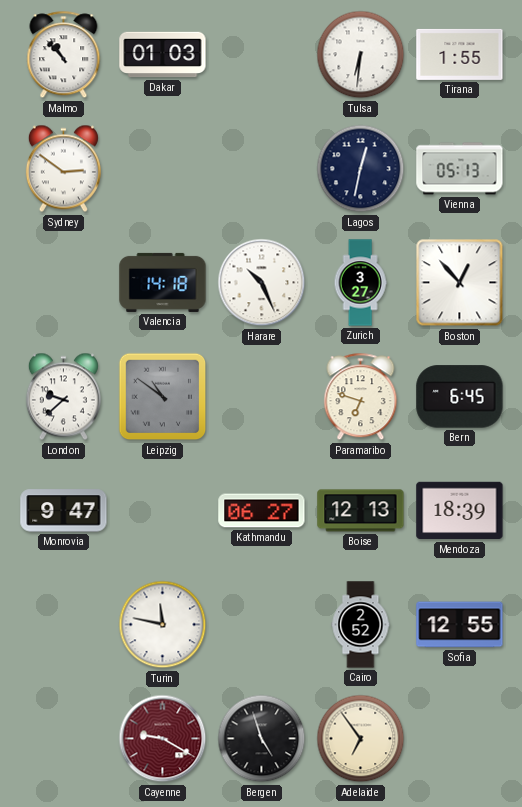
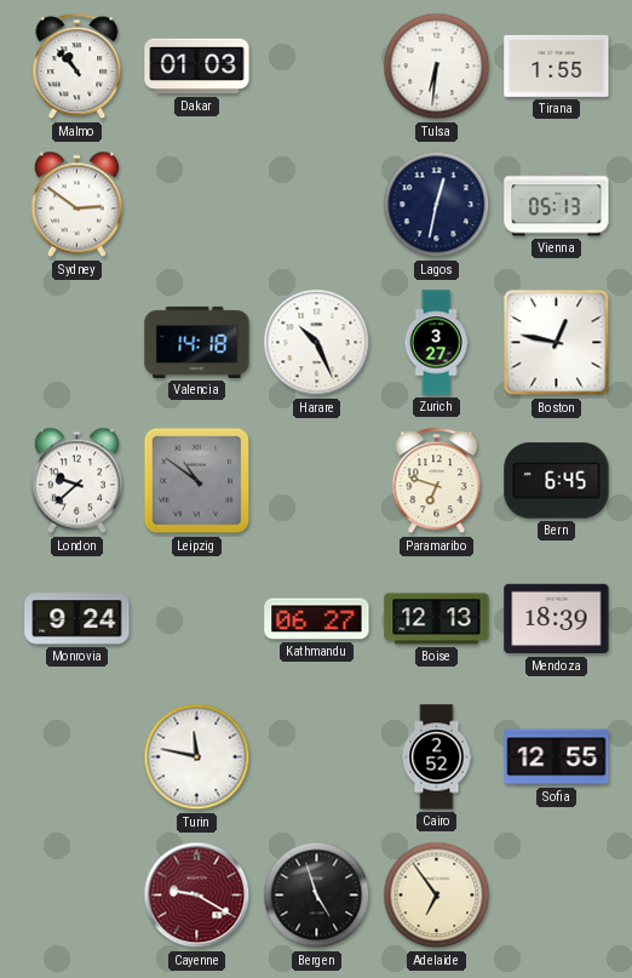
Boston: 12:53 -> 12:47 (557, 343)
Monrovia: 9:47 -> 9:24 (77, 619)
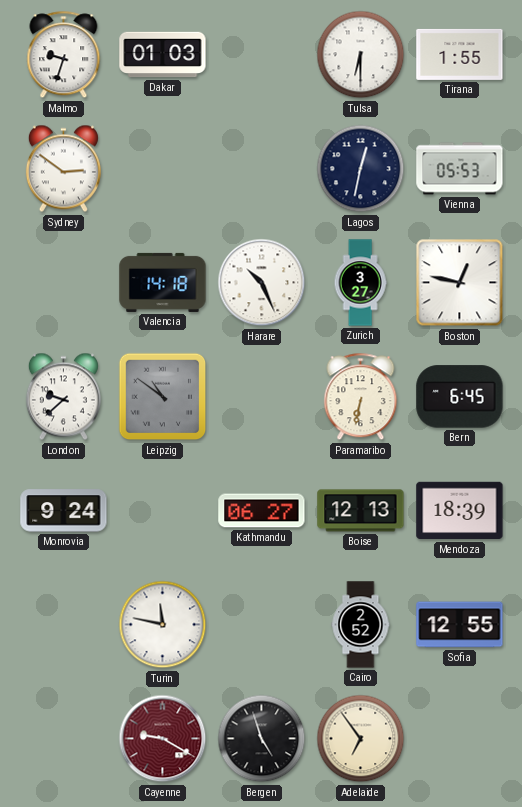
Malmo: 10:53 -> 9:33 (64, 55)
Tulsa: 6:31 -> 6:30 (361, 55)
Vienna: 05:13 -> 05:53 (460, 169)
Paramaribo: 6:48 -> 6:32 (361, 397)
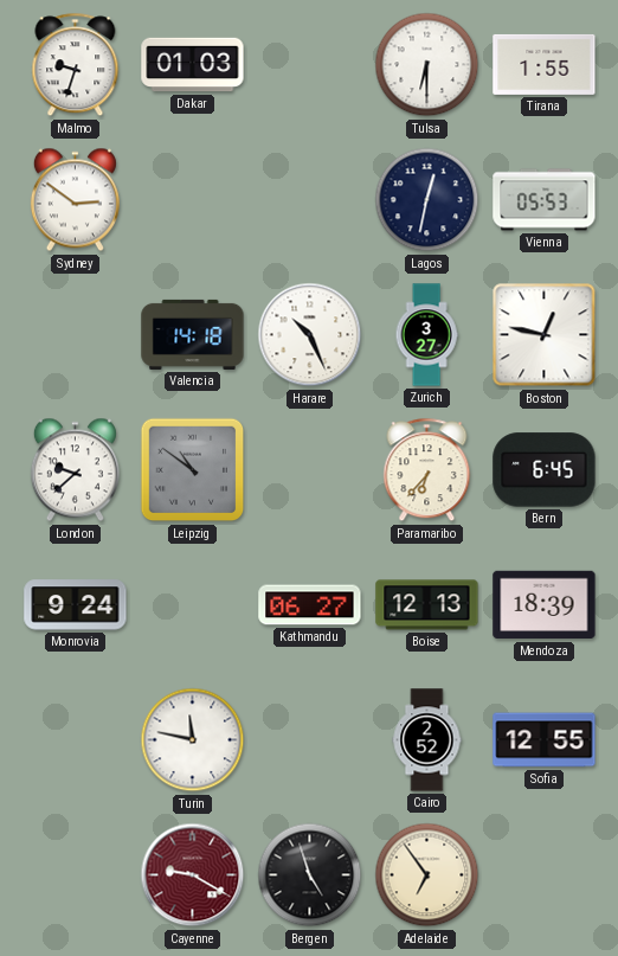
Paramaribo: 6:32 -> 6:37 (427, 470)
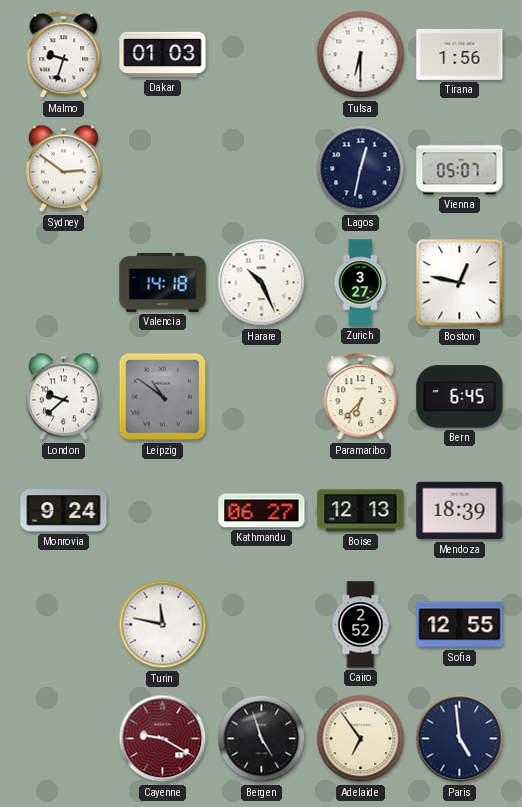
Tirana: 1:55 -> 1:56 (460, 54)
Vienna: 05:53 -> 05:07 (460, 169)
Paris: none -> 4:59 (460, 739)
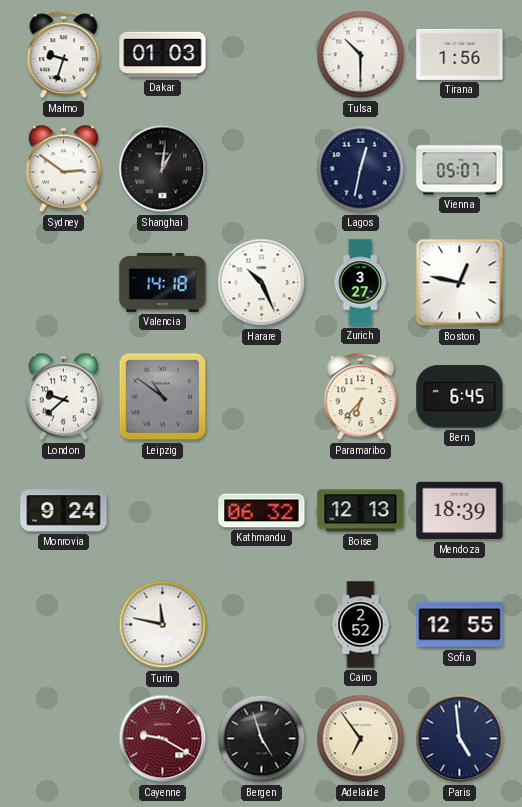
Tulsa: 6:30 -> 10:30 (361, 55)
Shanghai: none -> 1:01 (163, 169)
Kathmandu: 06:27 -> 06:32 (262, 511)
